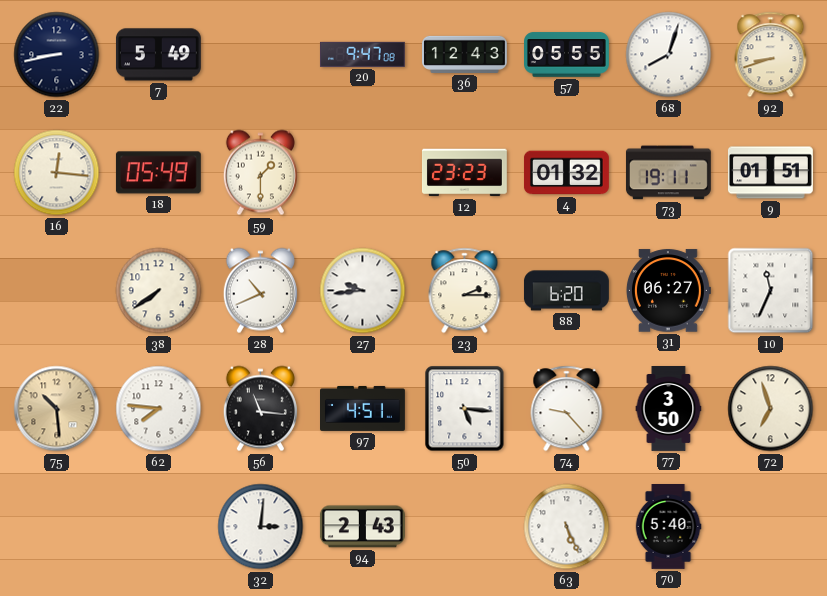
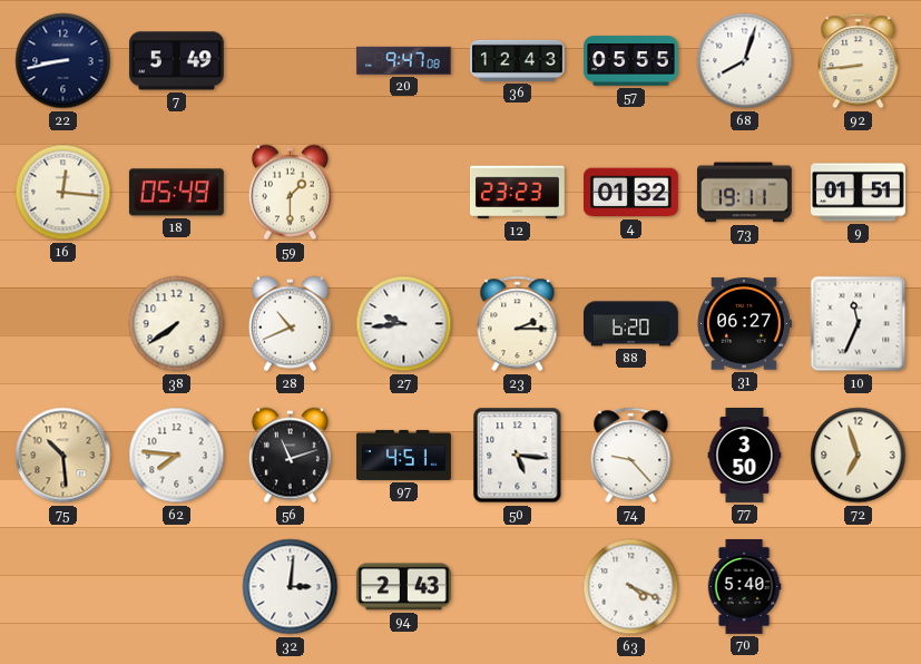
92: 8:42 -> 8:44 (859, 61)
56: 11:16 -> 11:12 (290, 456)
63: 5:26 -> 4:19 (631, 587)
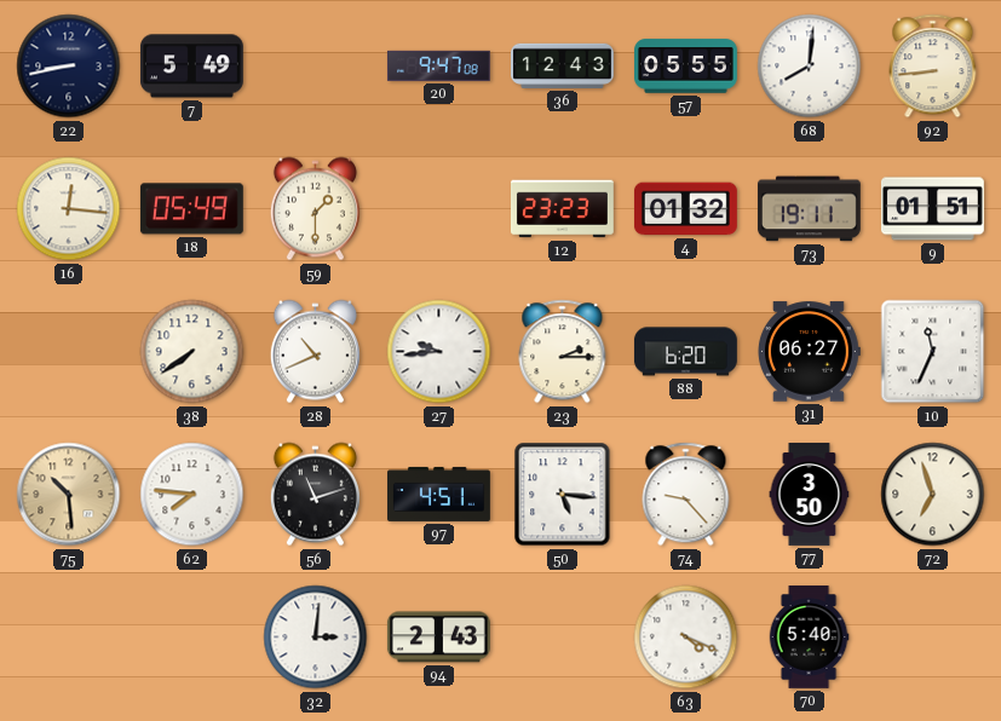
68: 8:03 -> 8:01 (810, 67)
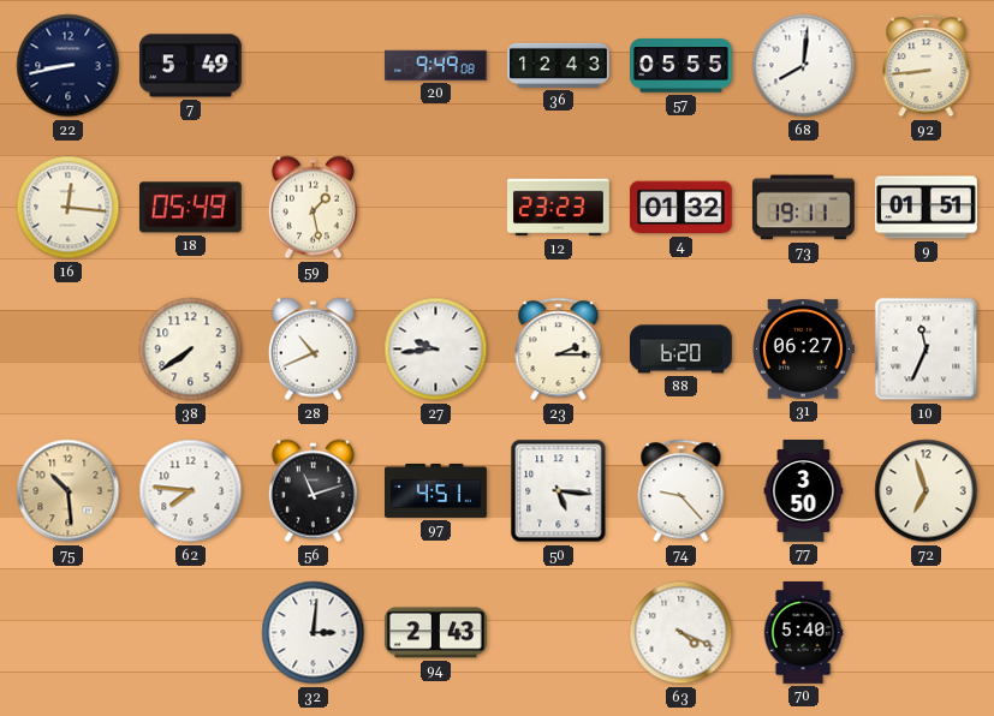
20: 9:47 -> 9:49 (435, 65)
59: 1:30 -> 1:28 (313, 208)
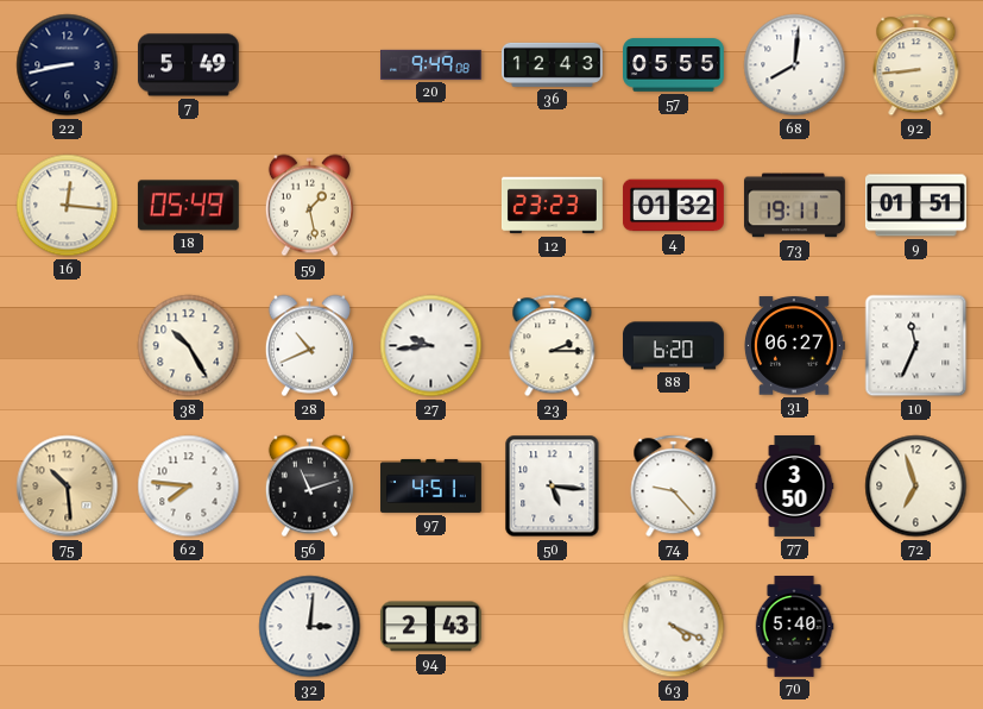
38: 7:39 -> 10:25 (189, 346)
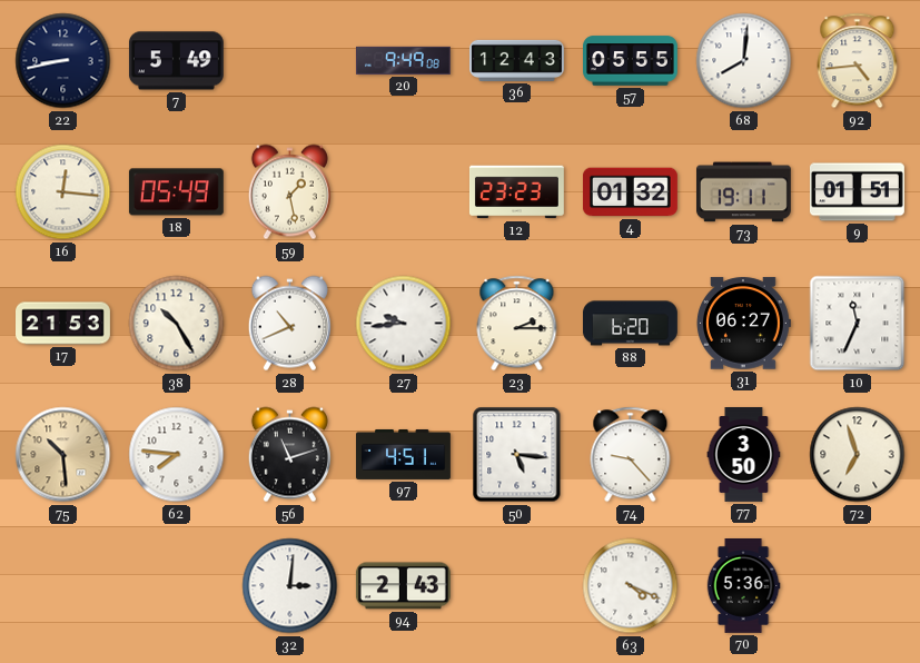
92: 8:44 -> 4:44 (858, 61)
17: none -> 21:53 (63, 324)
70: 5:40 -> 5:36 (743, 586)
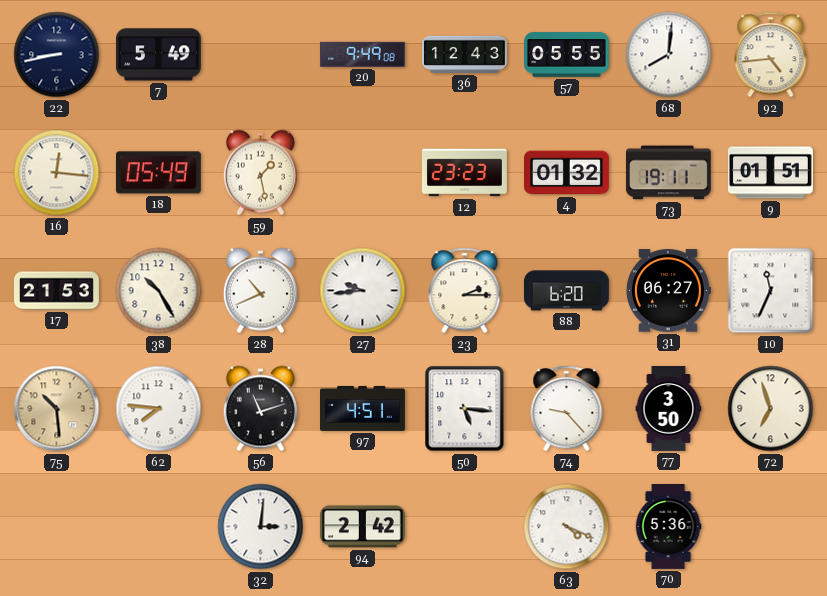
94: 2:43 -> 2:42 (362, 527)
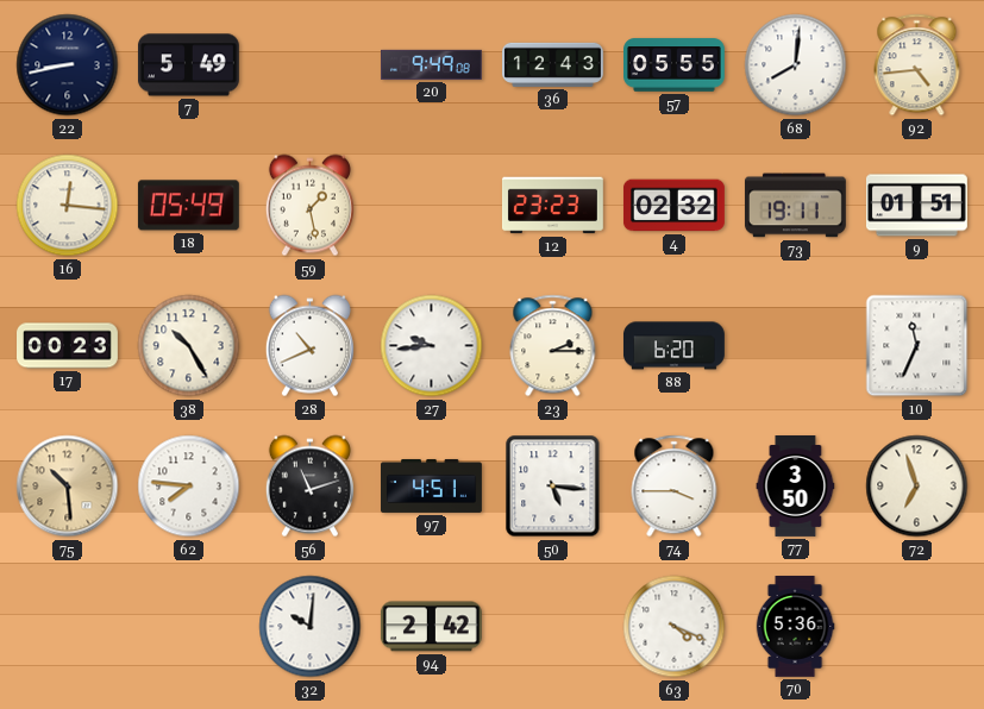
4: 01:32 -> 02:32 (673, 206)
17: 21:53 -> 00:23 (68, 346)
31: 06:27 -> none (668, 291)
74: 9:23 -> 3:45 (675, 487)
32: 3:01 -> 10:01 (311, 627)
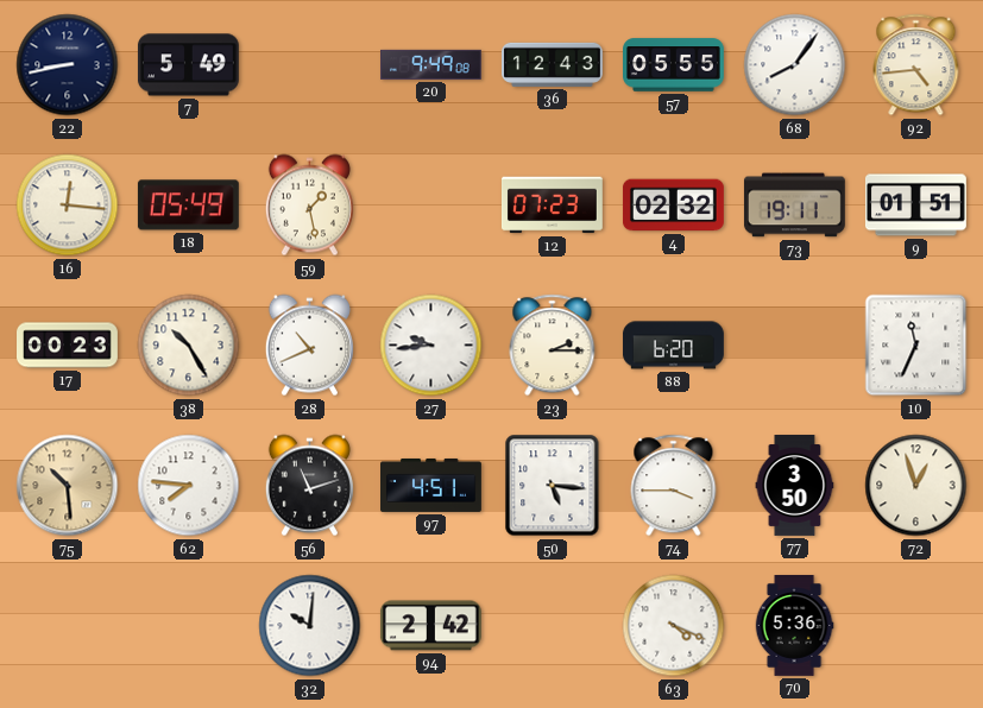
68: 8:01 -> 8:06 (795, 65)
12: 23:23 -> 07:23 (552, 206)
72: 6:57 -> 12:57 (916, 486)
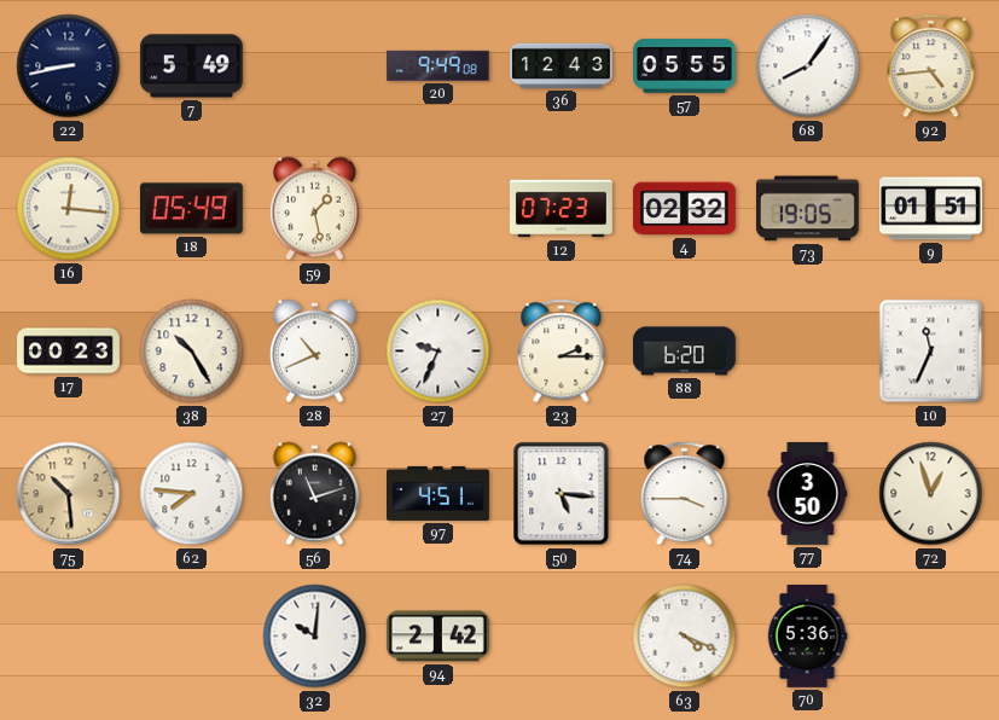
73: 19:11 -> 19:05 (807, 209)
27: 9:44 -> 9:34 (438, 352)
